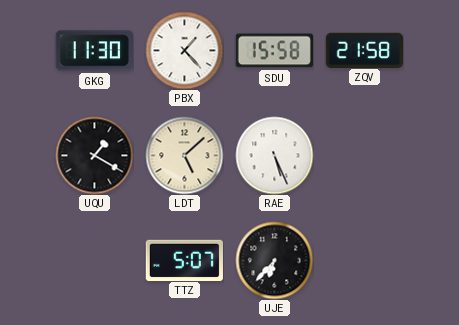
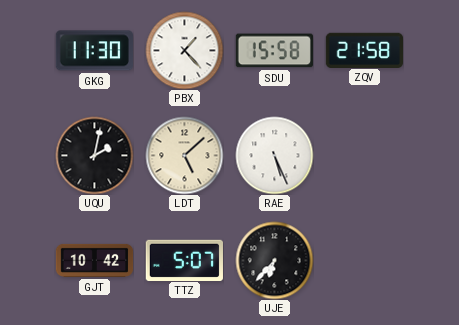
UQU: 1:20 -> 2:02 (94, 155)
GJT: none -> 10:42 (94, 260)
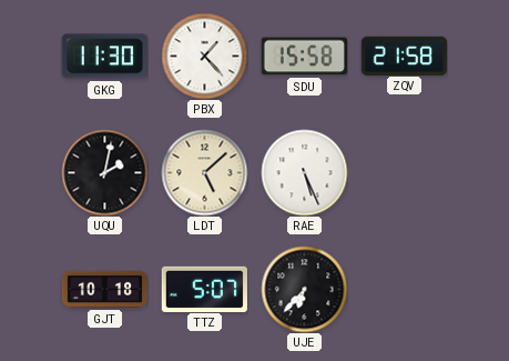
GJT: 10:42 -> 10:18 (104, 289)
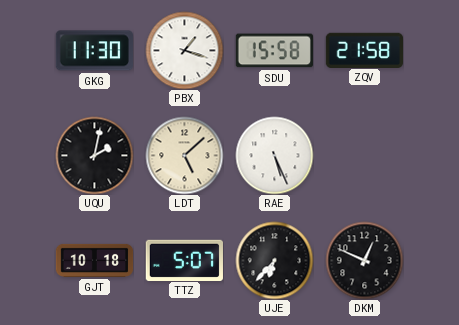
PBX: 1:23 -> 1:18 (184, 50)
DKM: none -> 12:49 (364, 260)
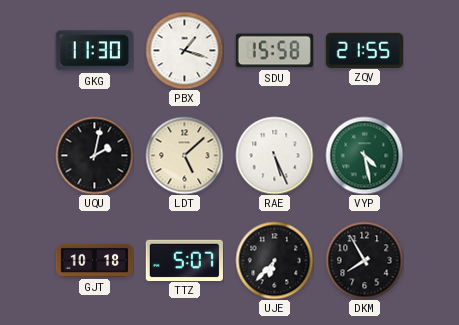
ZQV: 21:58 -> 21:55 (364, 50)
VYP: none -> 4:28 (364, 155)
DKM: 12:49 -> 7:55 (364, 260)
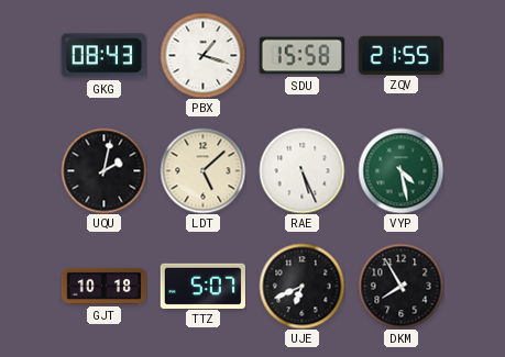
GKG: 11:30 -> 08:43 (103, 56)
UJE: 6:37 -> 6:41 (301, 286)
